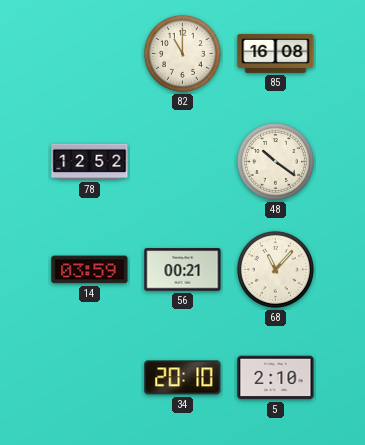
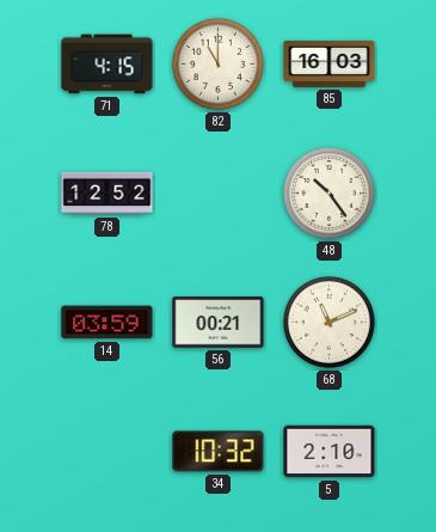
71: none -> 4:15 (108, 65)
85: 16:08 -> 16:03 (330, 63)
48: 10:21 -> 10:24 (328, 192)
68: 11:07 -> 11:11 (328, 322)
34: 20:10 -> 10:32 (219, 452)
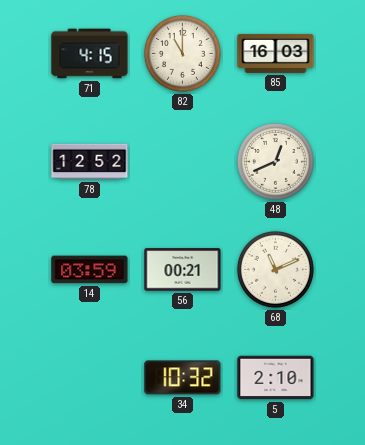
48: 10:24 -> 12:41 (275, 161)
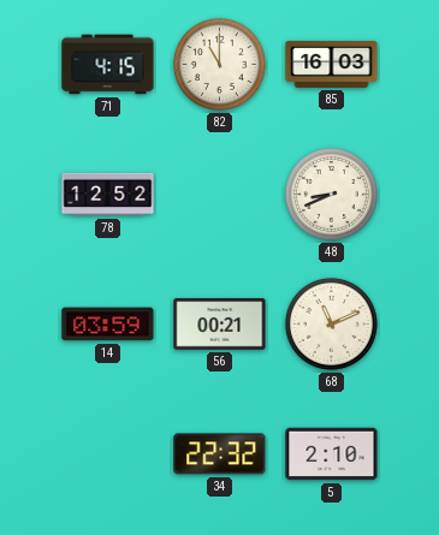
48: 12:41 -> 8:41 (331, 194)
34: 10:32 -> 22:32 (220, 454)
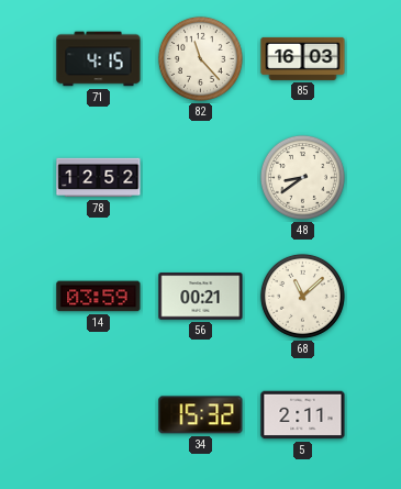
82: 11:00 -> 11:23 (200, 58)
48: 8:41 -> 8:39 (302, 177)
68: 11:11 -> 11:08 (302, 296)
34: 22:32 -> 15:32 (201, 415)
5: 2:10 -> 2:11 (303, 415)
